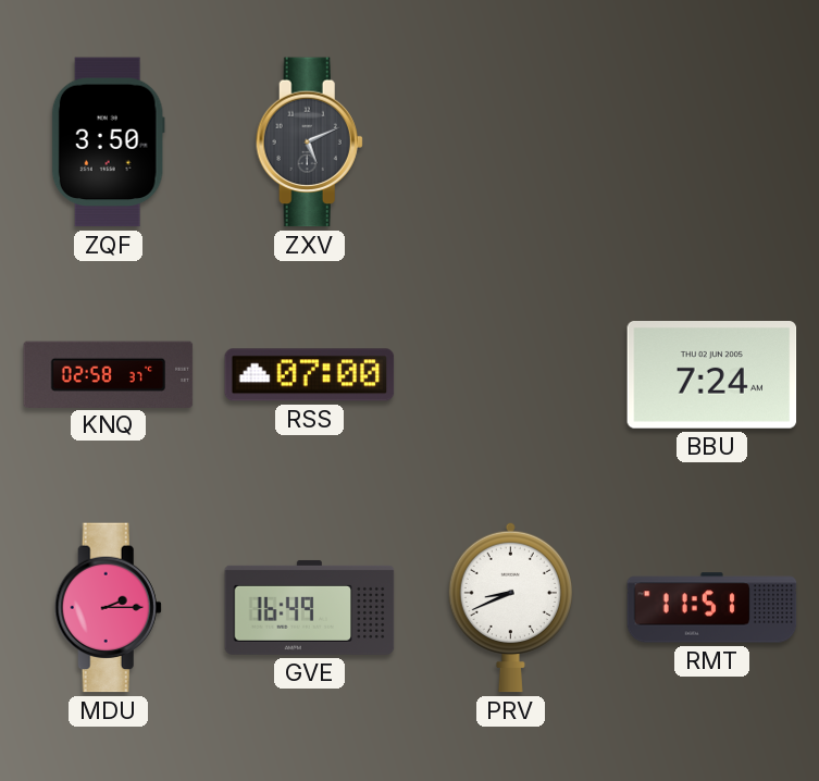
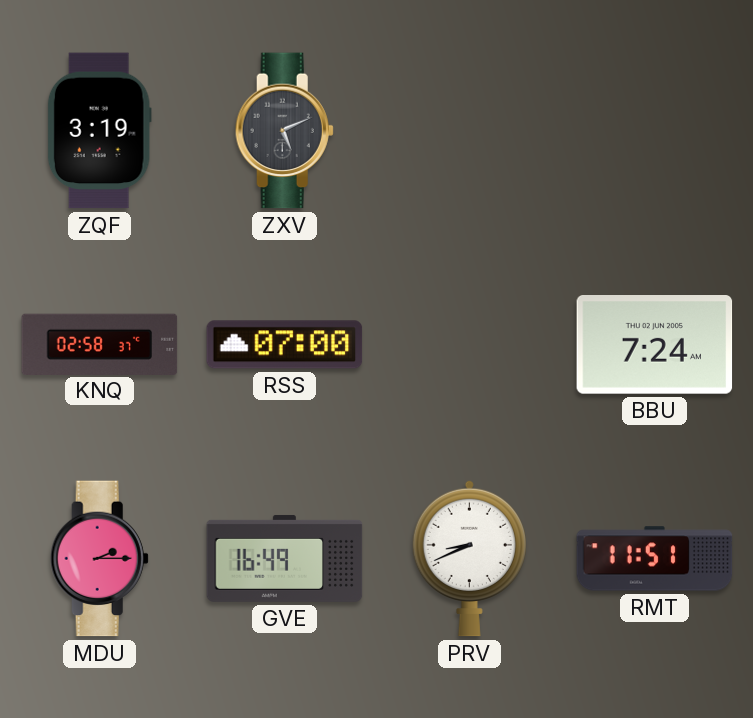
ZQF: 3:50 -> 3:19 (99, 131)
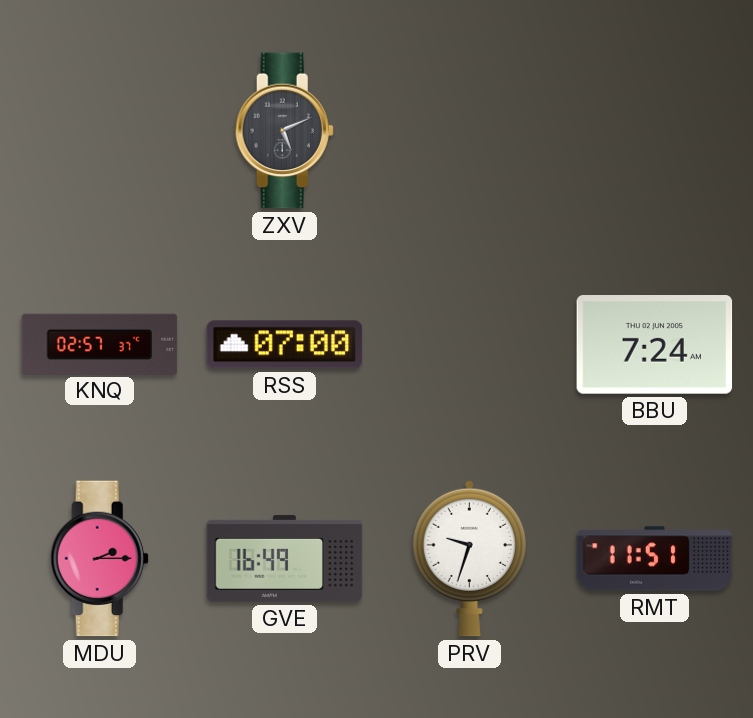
ZQF: 3:19 -> none (99, 131)
KNQ: 02:58 -> 02:57 (100, 344)
PRV: 8:41 -> 9:33 (469, 558)
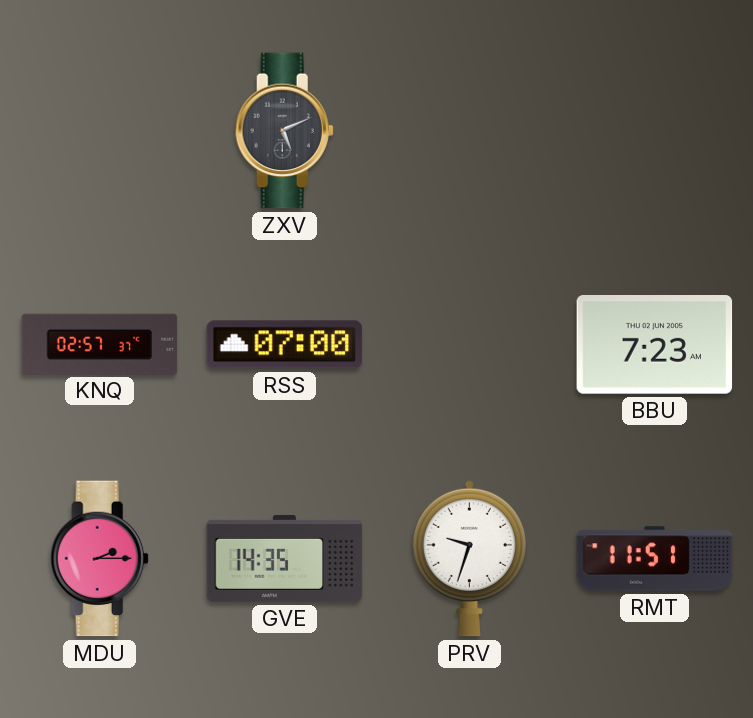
BBU: 7:24 -> 7:23 (655, 345)
GVE: 16:49 -> 14:35 (285, 558)
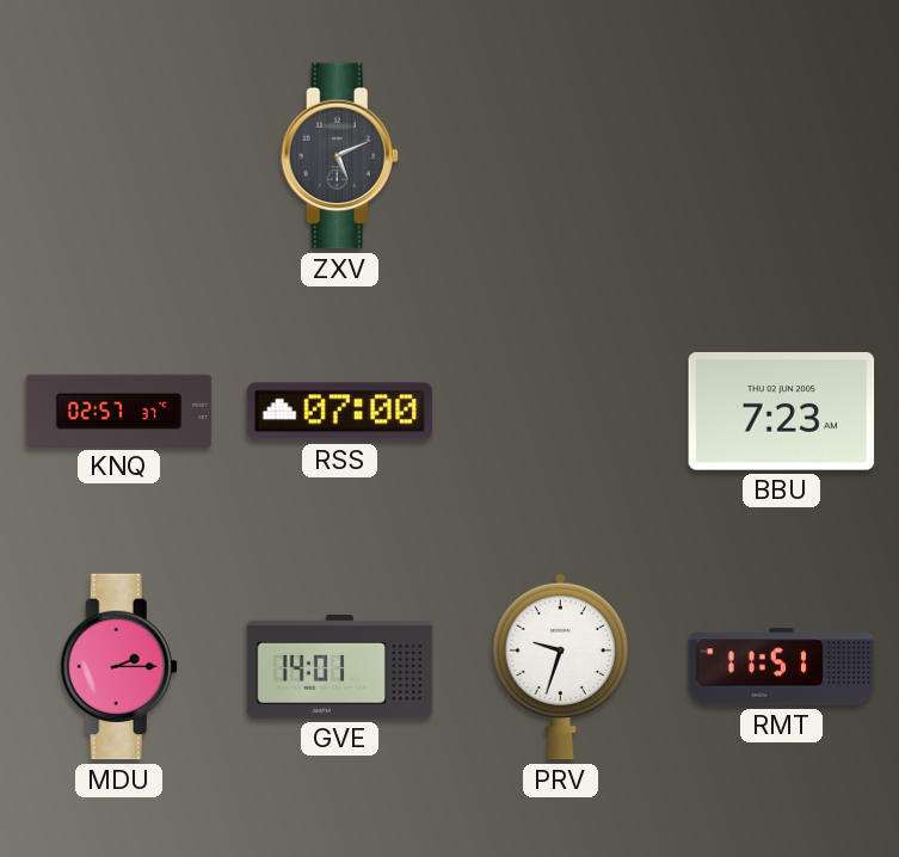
GVE: 14:35 -> 14:01 (340, 666)
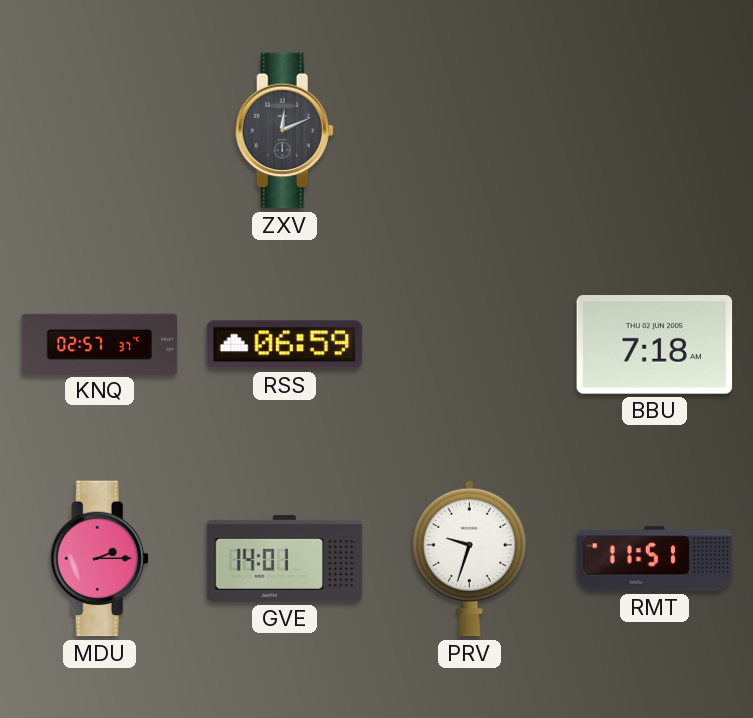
ZXV: 5:11 -> 12:11 (284, 131)
RSS: 07:00 -> 06:59 (285, 345)
BBU: 7:23 -> 7:18 (655, 345)
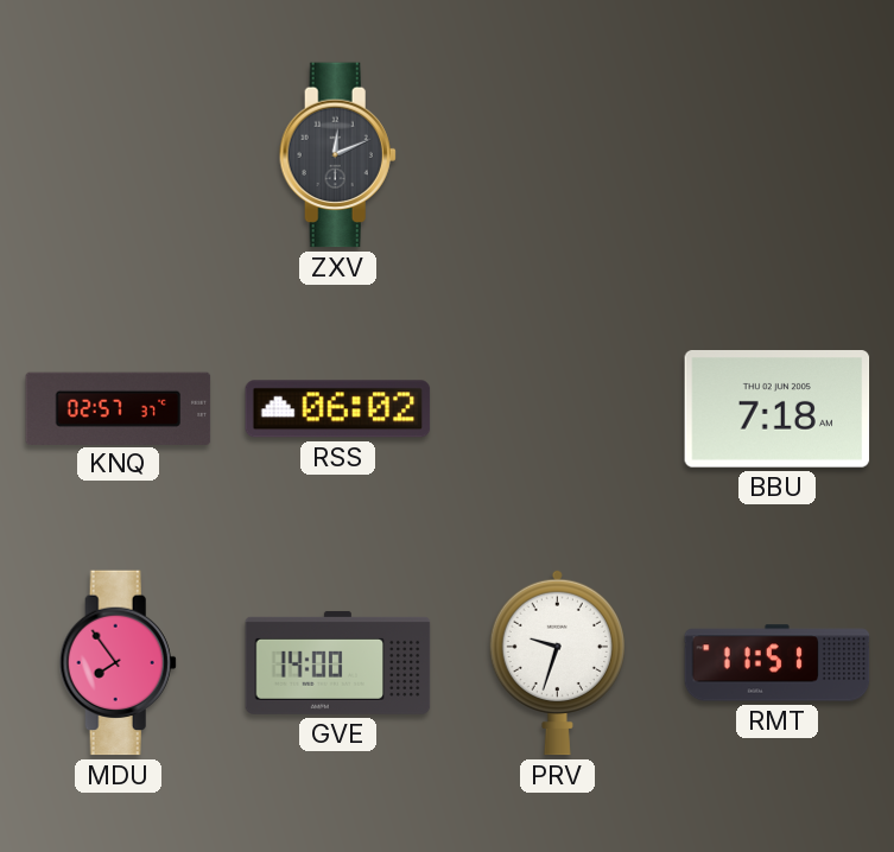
RSS: 06:59 -> 06:02 (338, 409)
MDU: 2:15 -> 7:54 (118, 663)
GVE: 14:01 -> 14:00 (338, 662)
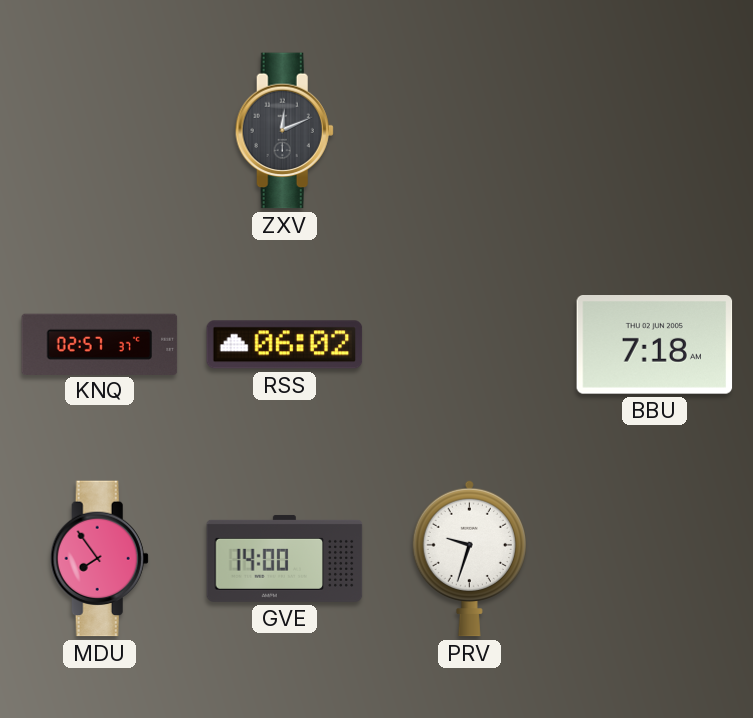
RMT: 11:51 -> none (778, 663)
